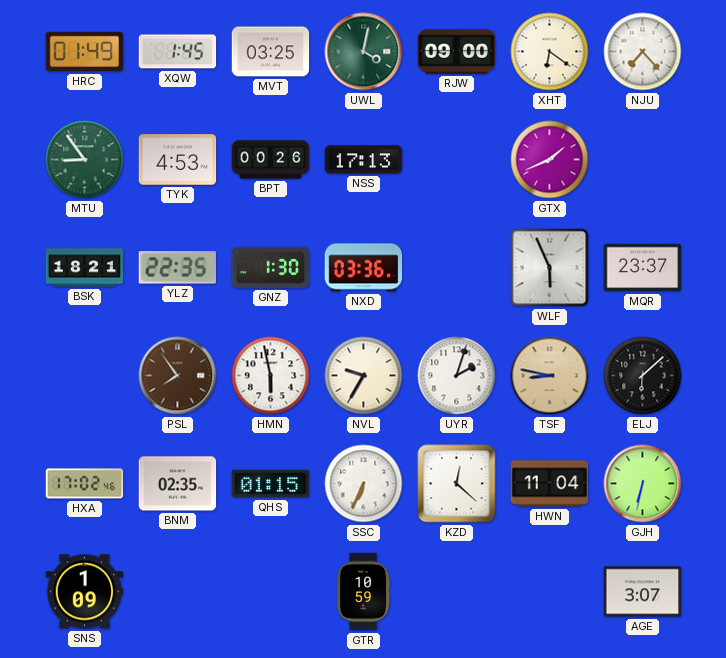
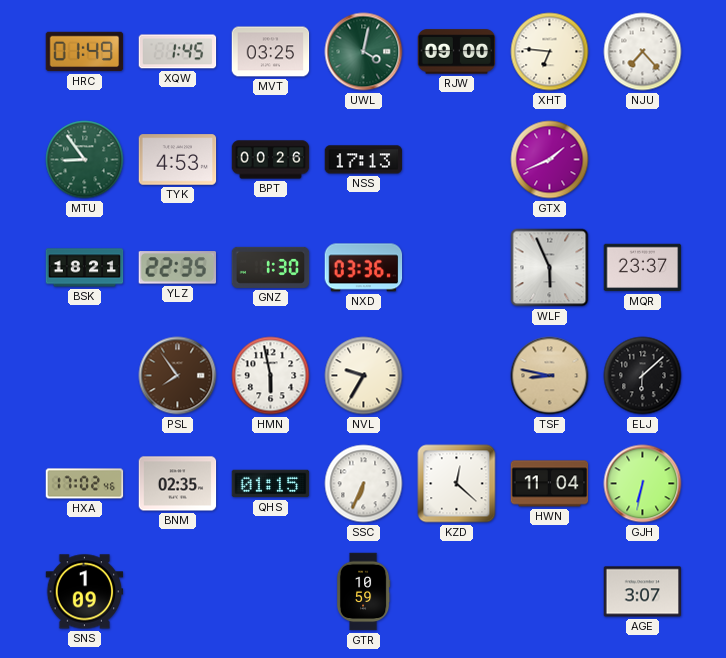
XHT: 6:21 -> 6:46 (550, 52)
UYR: 2:03 -> none (457, 376)
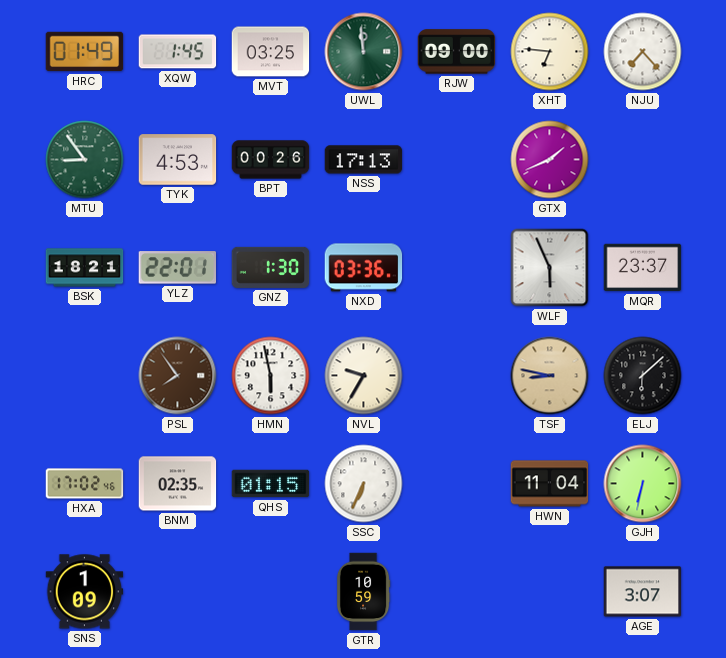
UWL: 4:02 -> 11:59 (364, 52)
YLZ: 22:35 -> 22:01 (177, 268)
KZD: 12:22 -> none (457, 484)
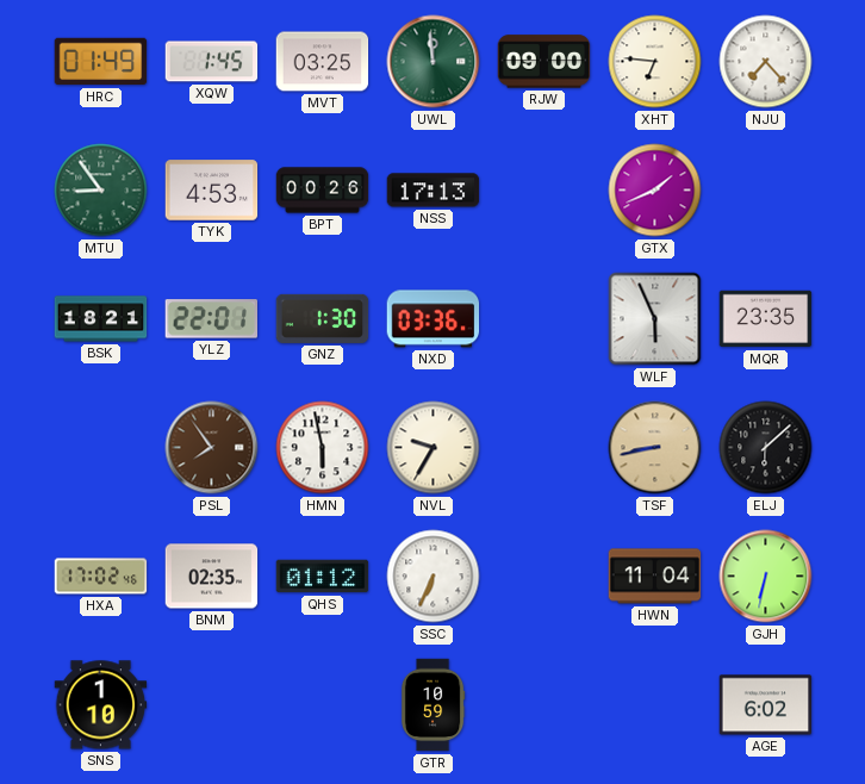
MQR: 23:37 -> 23:35 (766, 319)
TSF: 8:47 -> 8:43 (655, 448)
QHS: 01:15 -> 01:12 (323, 577)
SNS: 1:09 -> 1:10 (101, 705)
AGE: 3:07 -> 6:02 (766, 705)
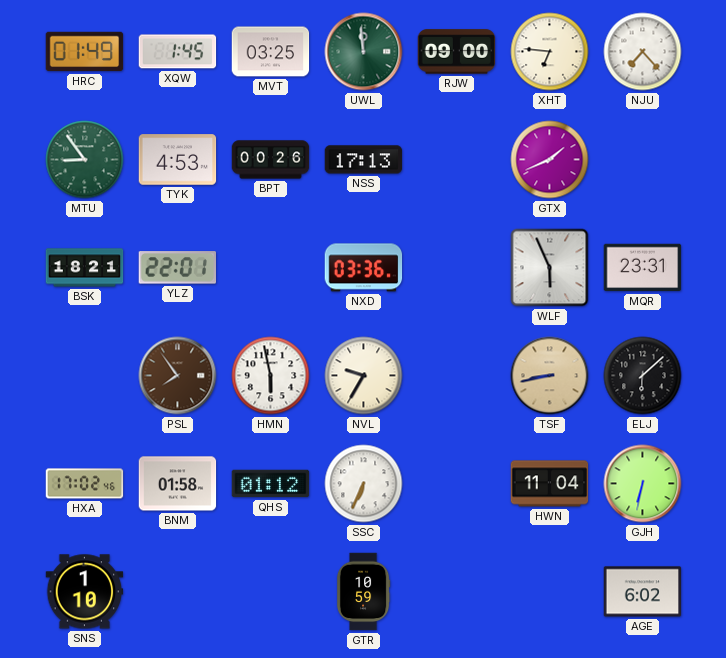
GNZ: 1:30 -> none (323, 318)
MQR: 23:35 -> 23:31 (643, 268)
BNM: 02:35 -> 01:58 (178, 484)
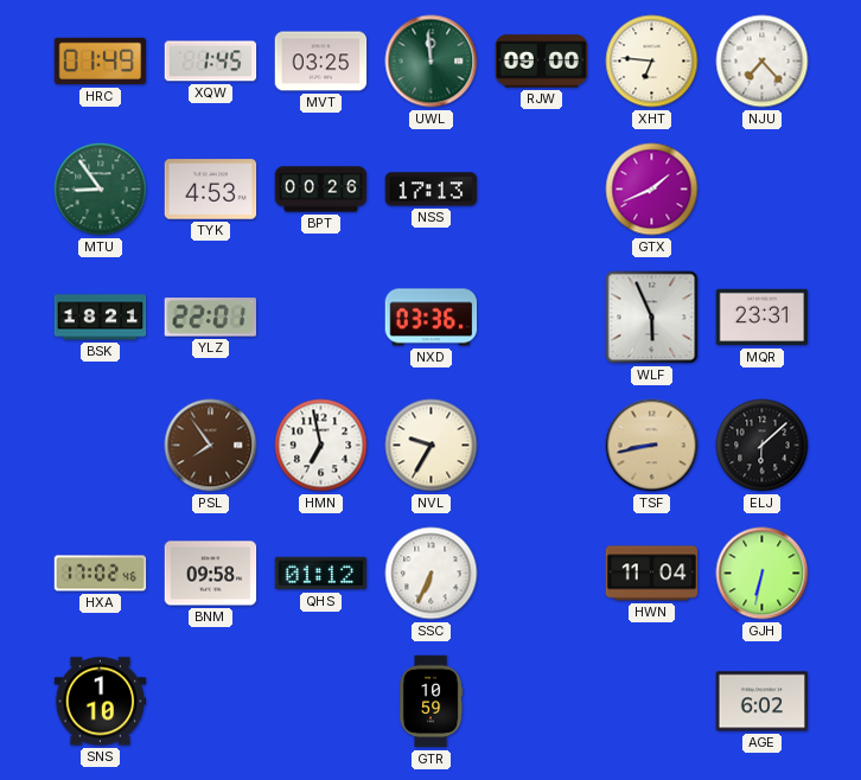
HMN: 5:58 -> 6:58 (321, 446)
BNM: 01:58 -> 09:58 (211, 574)
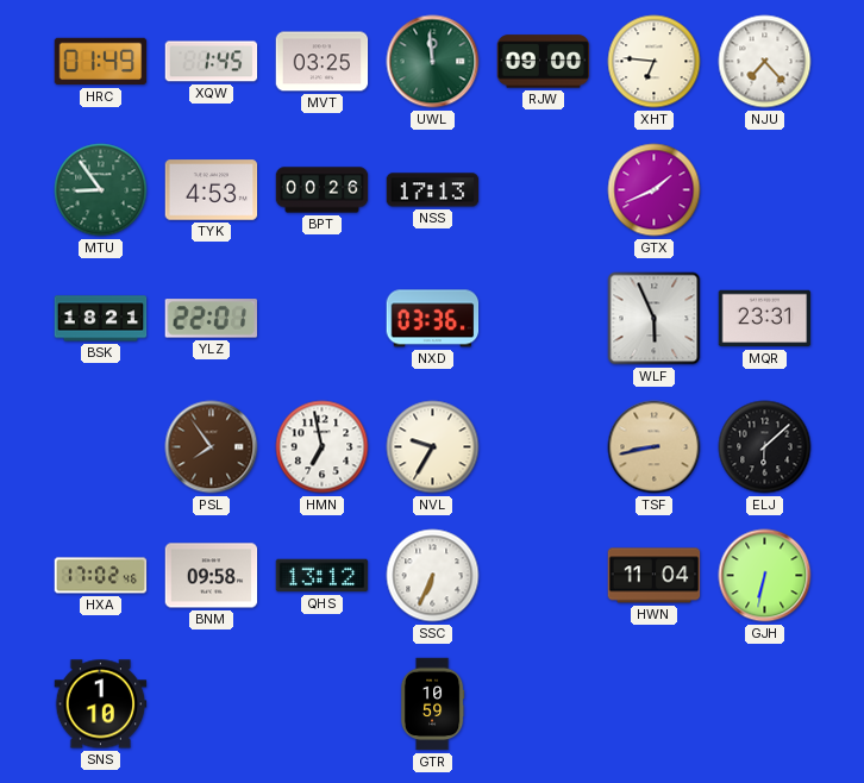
QHS: 01:12 -> 13:12 (323, 576)
AGE: 6:02 -> none (763, 702)
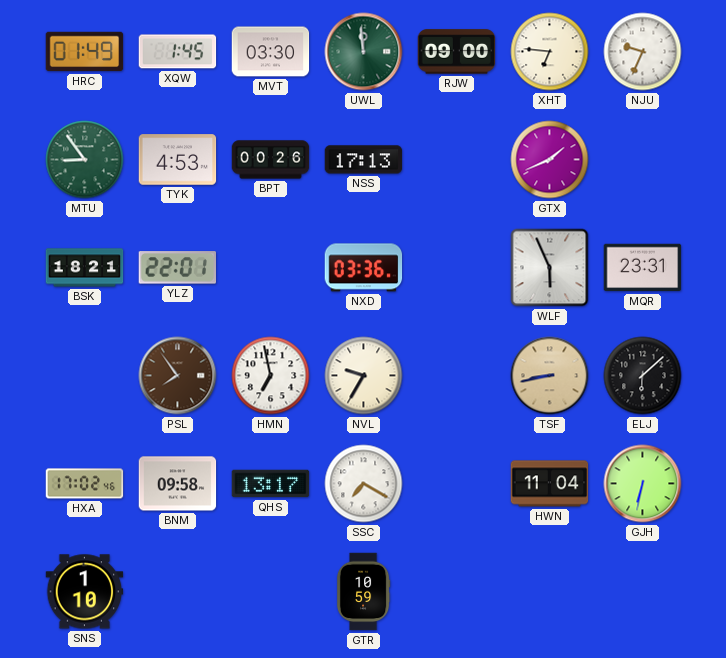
MVT: 03:25 -> 03:30 (271, 52)
NJU: 7:23 -> 9:34 (643, 52)
QHS: 13:12 -> 13:17 (271, 484)
SSC: 6:34 -> 7:20 (364, 484)
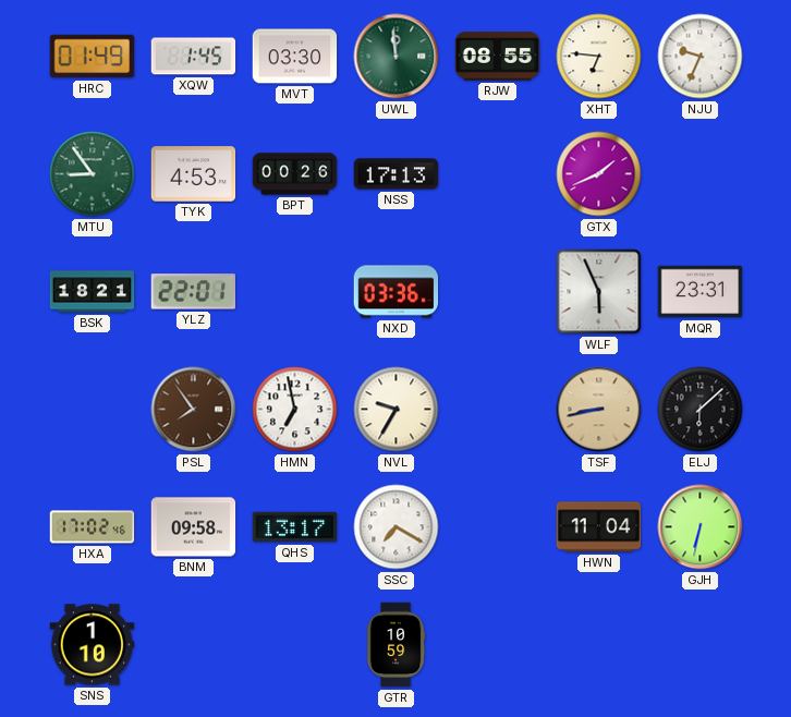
RJW: 09:00 -> 08:55 (498, 57)
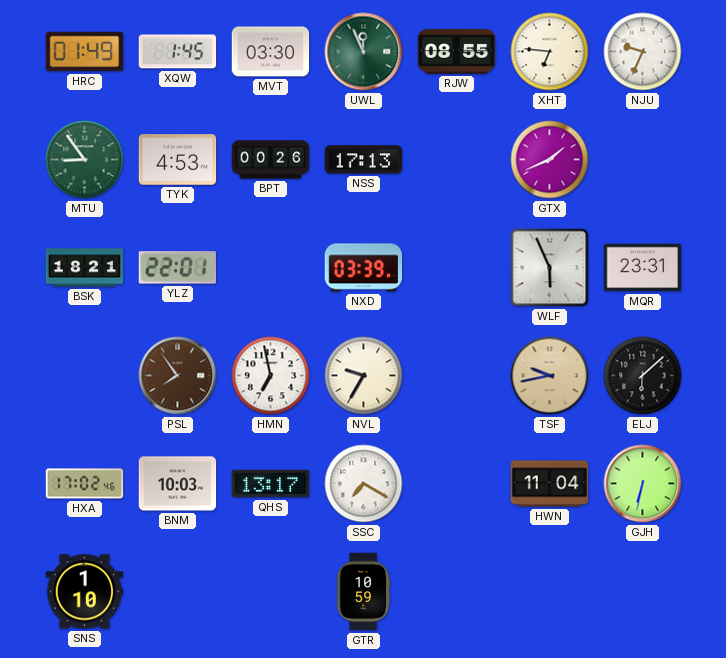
UWL: 11:59 -> 11:56 (364, 52)
NXD: 03:36 -> 03:39 (364, 268)
TSF: 8:43 -> 9:43 (550, 376)
BNM: 09:58 -> 10:03 (178, 484)
